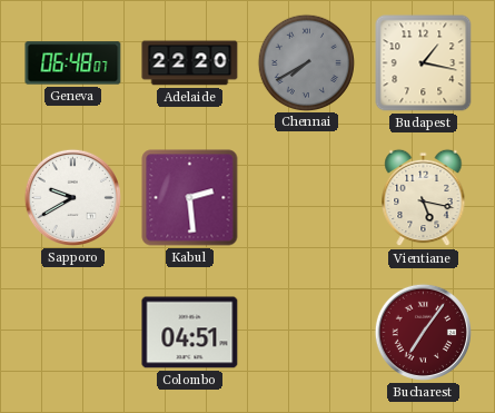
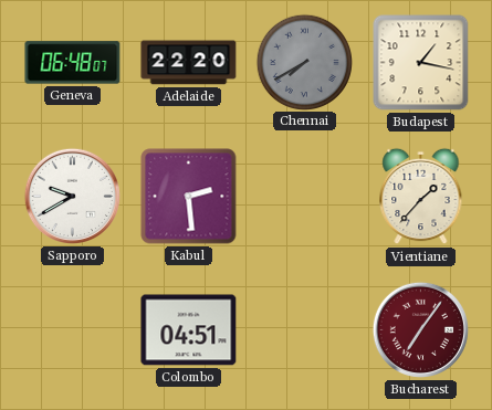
Vientiane: 5:17 -> 1:37 (421, 197)
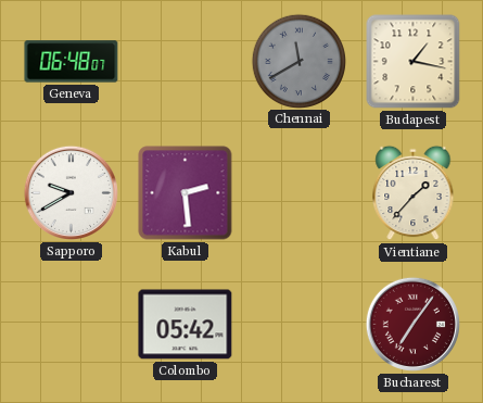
Adelaide: 22:20 -> none (189, 63)
Chennai: 7:40 -> 11:40 (298, 61)
Colombo: 04:51 -> 05:42 (186, 325)
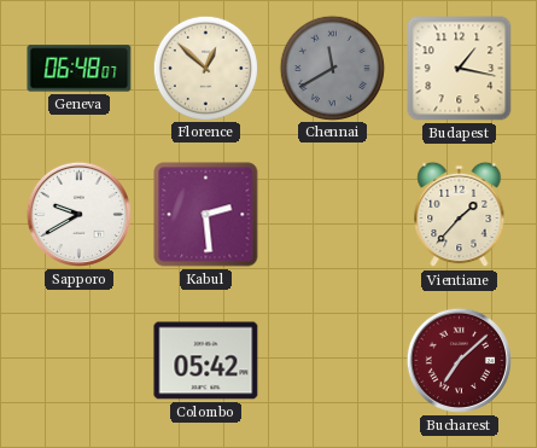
Florence: none -> 12:52 (205, 68)
Bucharest: 7:06 -> 7:08 (459, 360)
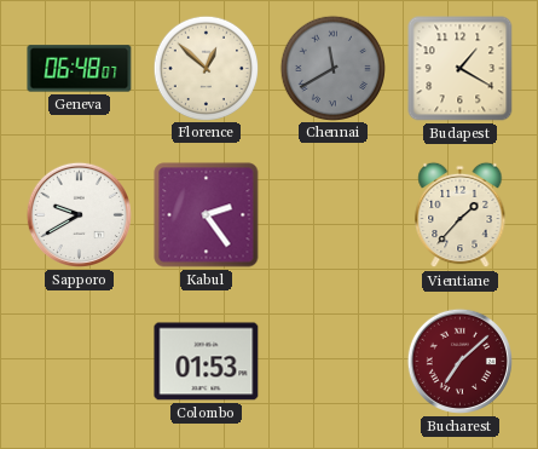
Budapest: 1:17 -> 1:20 (461, 69)
Kabul: 2:29 -> 2:24 (207, 215)
Colombo: 05:42 -> 01:53 (207, 362)
